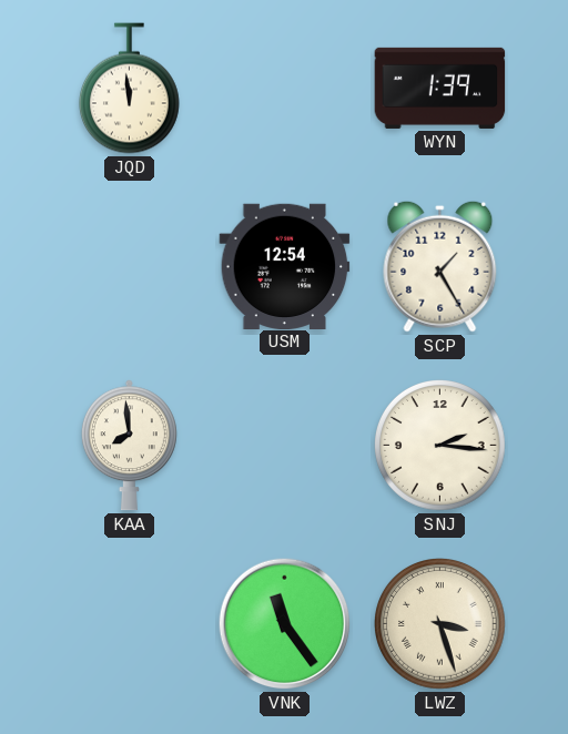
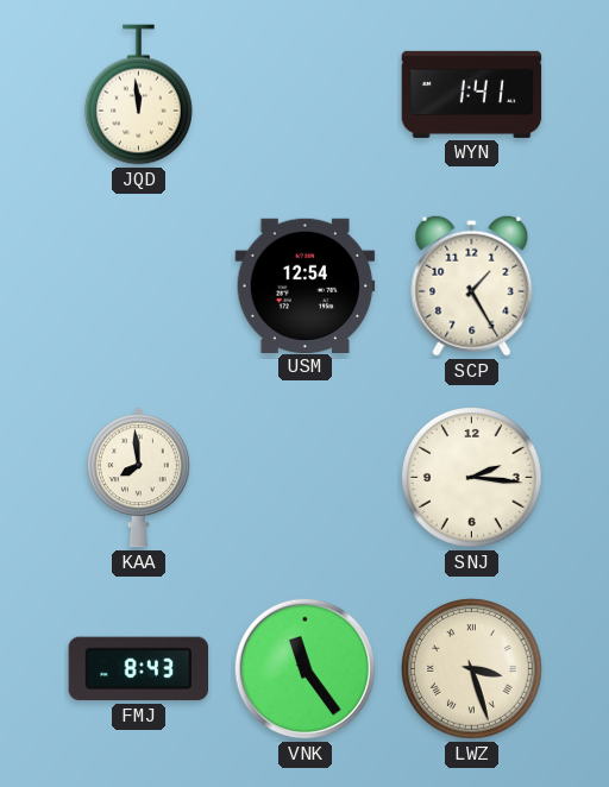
WYN: 1:39 -> 1:41 (472, 94)
FMJ: none -> 8:43 (139, 669)
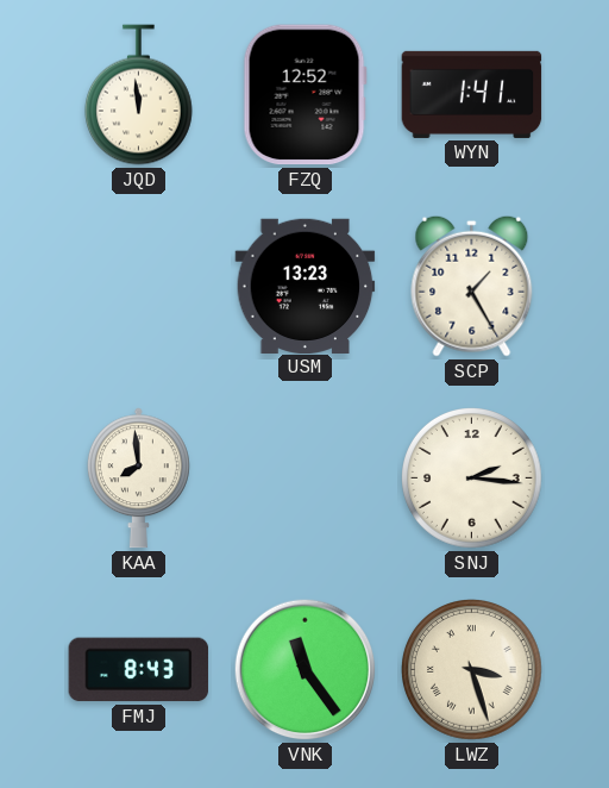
FZQ: none -> 12:52 (304, 95)
USM: 12:54 -> 13:23 (306, 286)
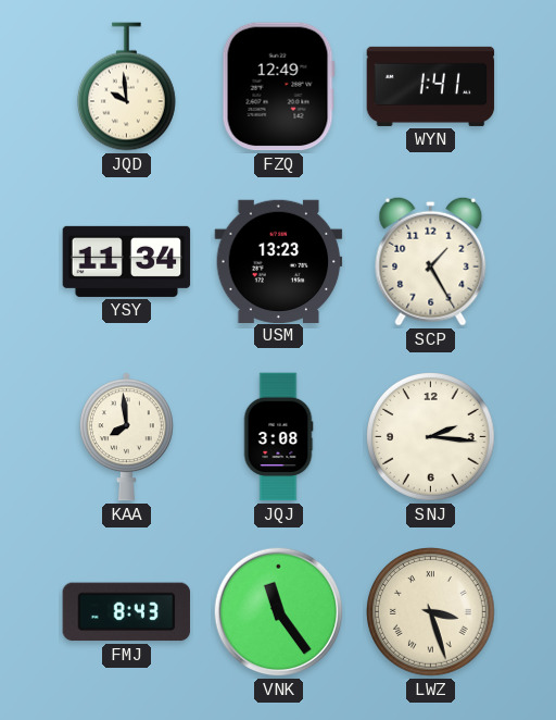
JQD: 11:59 -> 9:59 (126, 87)
FZQ: 12:52 -> 12:49 (278, 87)
YSY: none -> 11:34 (127, 261)
JQJ: none -> 3:08 (278, 437)
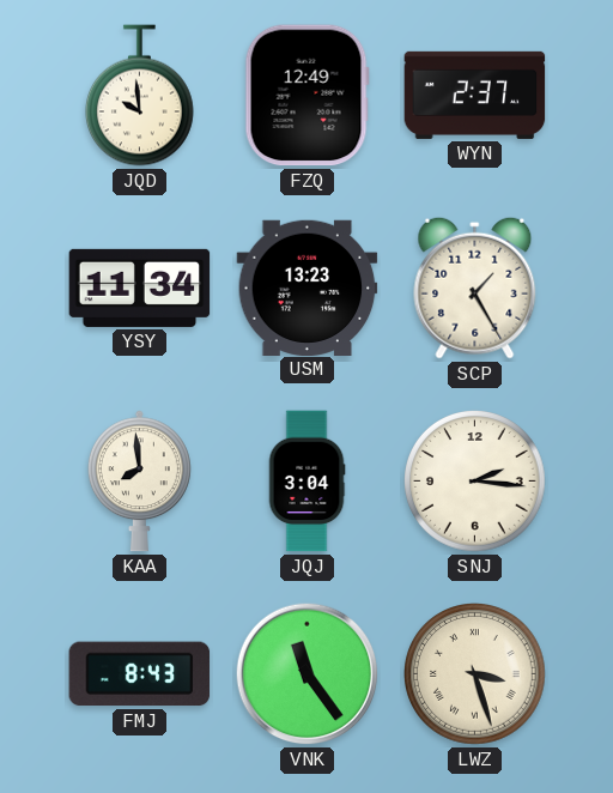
WYN: 1:41 -> 2:37 (475, 95)
JQJ: 3:08 -> 3:04 (306, 482)
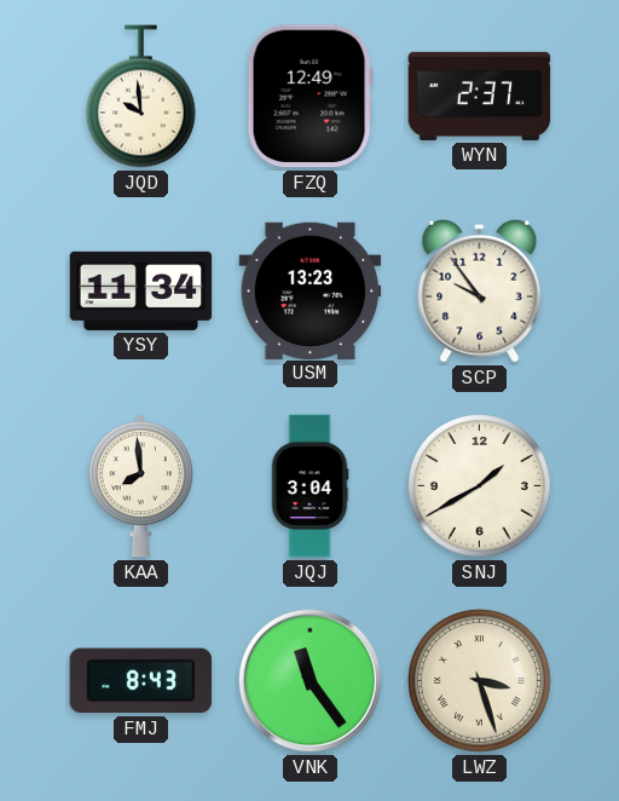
SCP: 1:25 -> 9:54 (480, 290)
SNJ: 2:16 -> 1:40 (480, 486)
